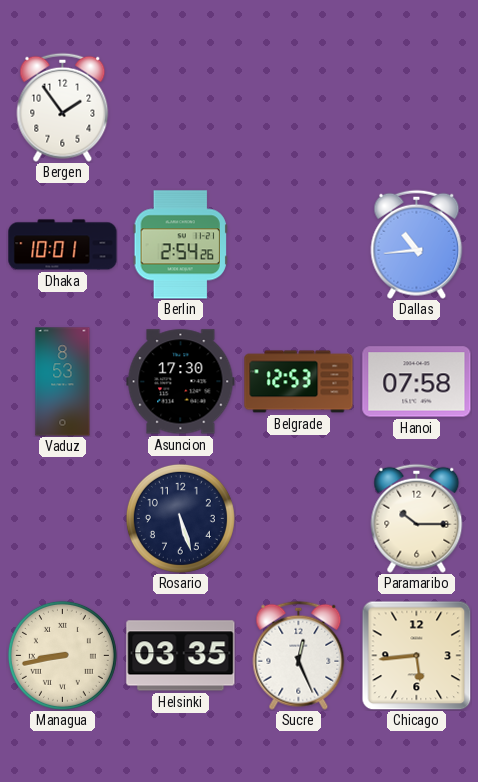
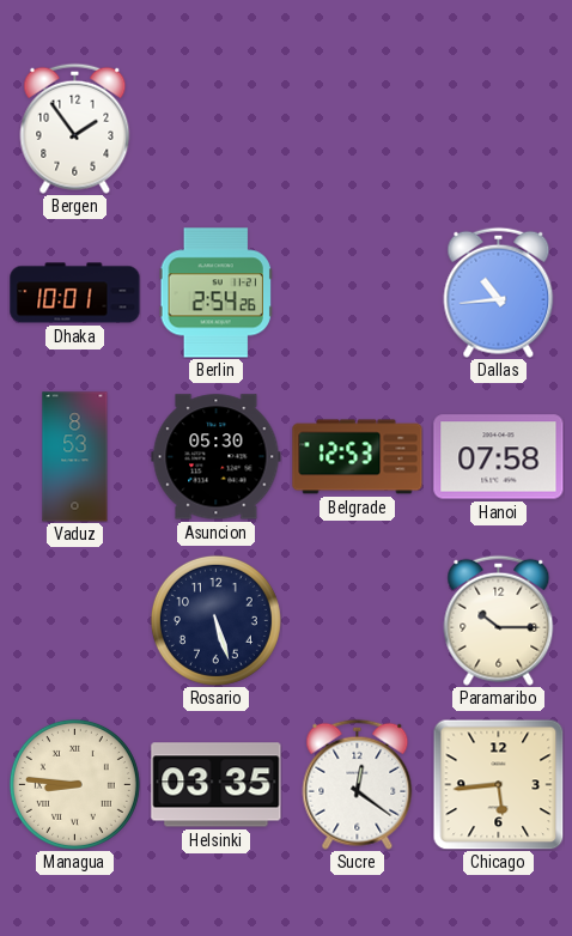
Asuncion: 17:30 -> 05:30 (217, 457)
Managua: 8:43 -> 8:46 (74, 784)
Sucre: 12:26 -> 12:21 (358, 784)
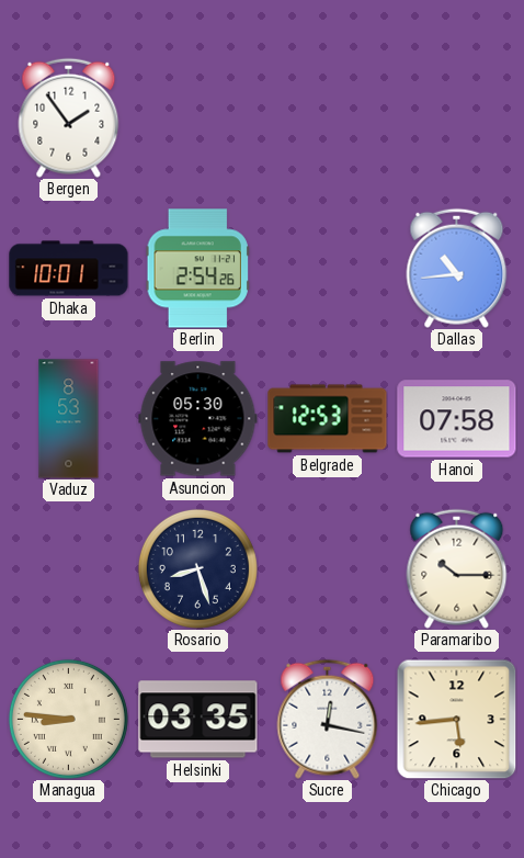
Rosario: 5:27 -> 8:27 (197, 568)
Sucre: 12:21 -> 12:17 (328, 719)
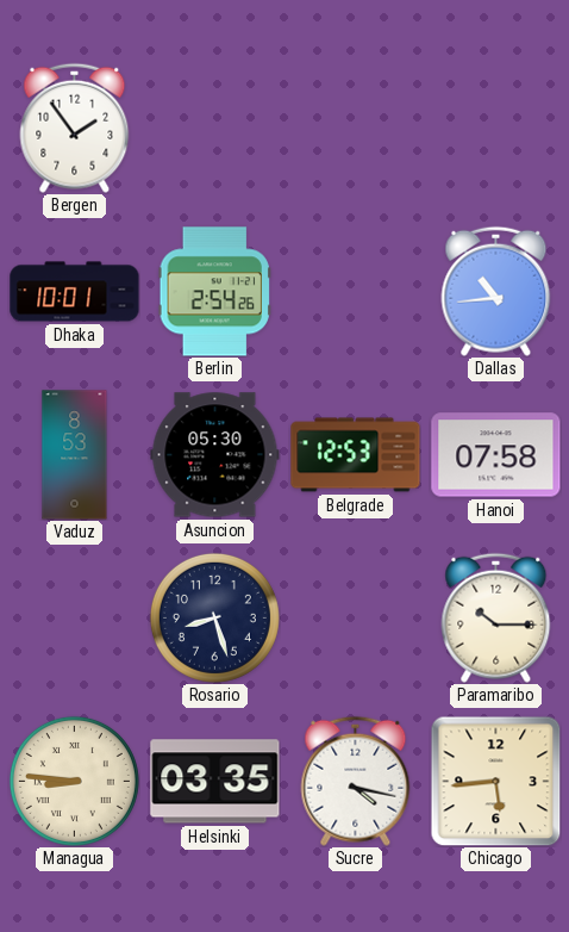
Sucre: 12:17 -> 4:17 (356, 781)
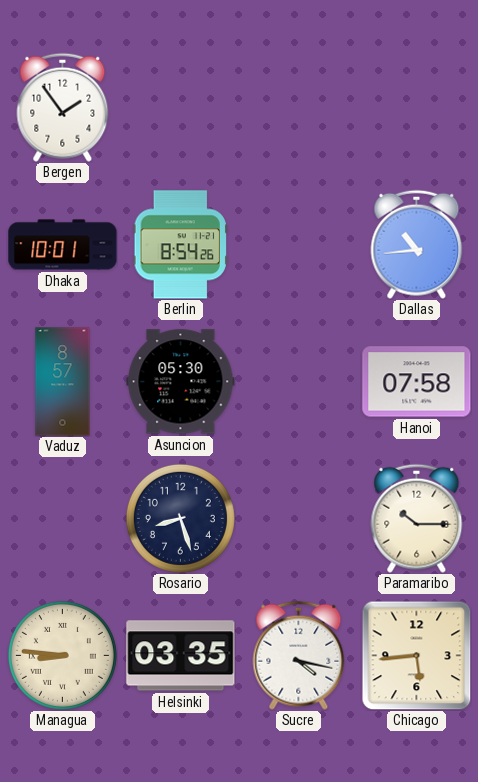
Berlin: 2:54 -> 8:54 (180, 245)
Vaduz: 8:53 -> 8:57 (63, 382)
Belgrade: 12:53 -> none (356, 455)
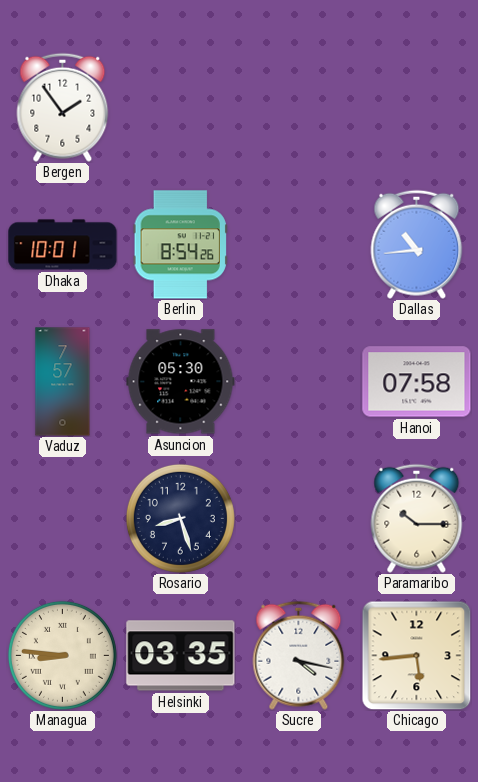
Vaduz: 8:57 -> 7:57 (63, 382)
